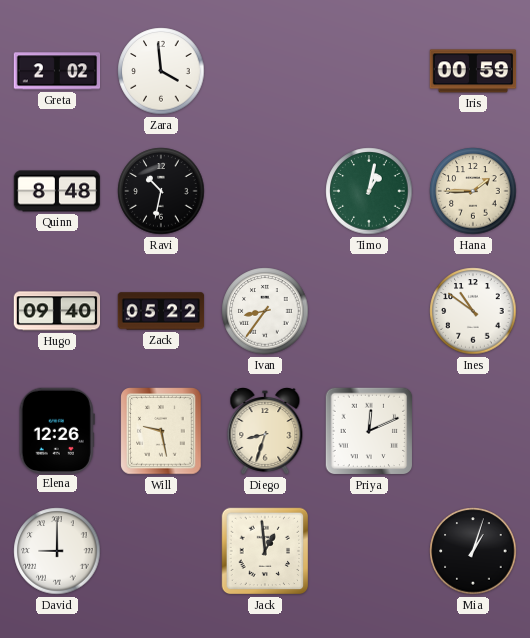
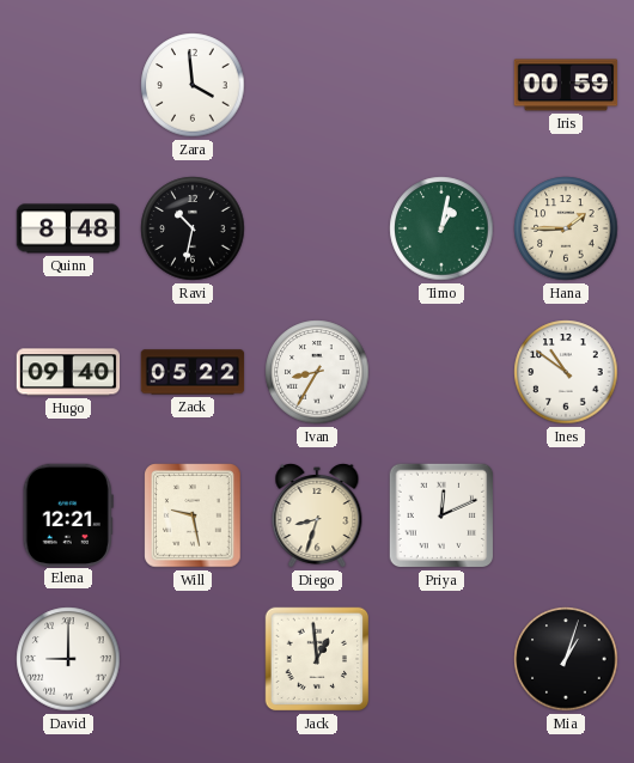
Greta: 2:02 -> none (57, 71)
Ivan: 8:36 -> 8:35 (317, 372)
Elena: 12:26 -> 12:21 (68, 514)
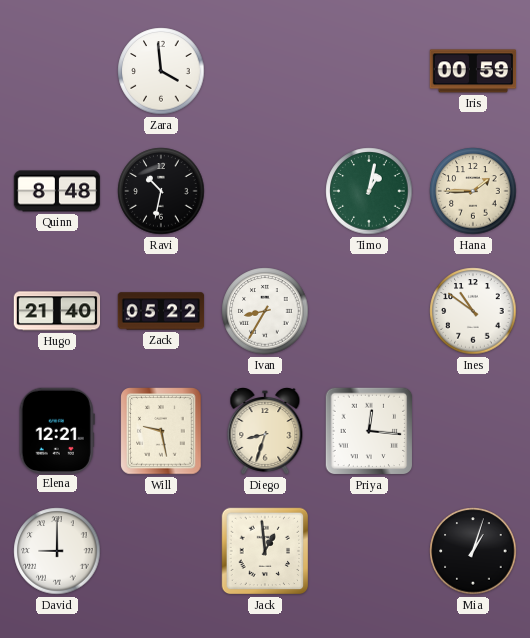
Hugo: 09:40 -> 21:40 (57, 311)
Priya: 12:11 -> 12:16 (369, 431)
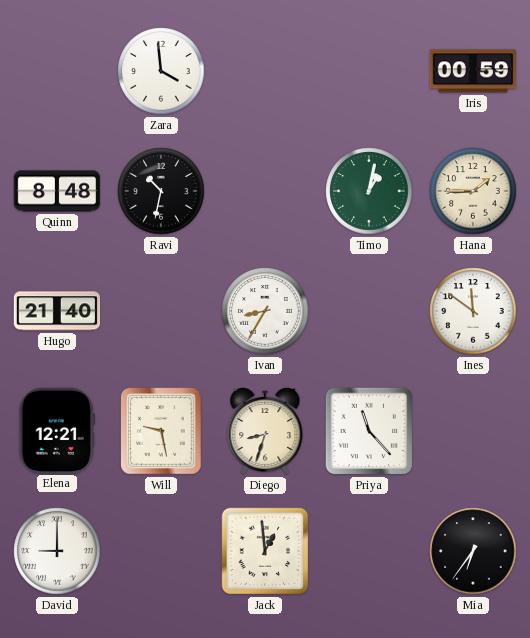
Zack: 05:22 -> none (161, 311)
Ines: 10:51 -> 11:51 (473, 311)
Priya: 12:16 -> 11:23 (369, 431)
Mia: 1:03 -> 6:36 (473, 551)
